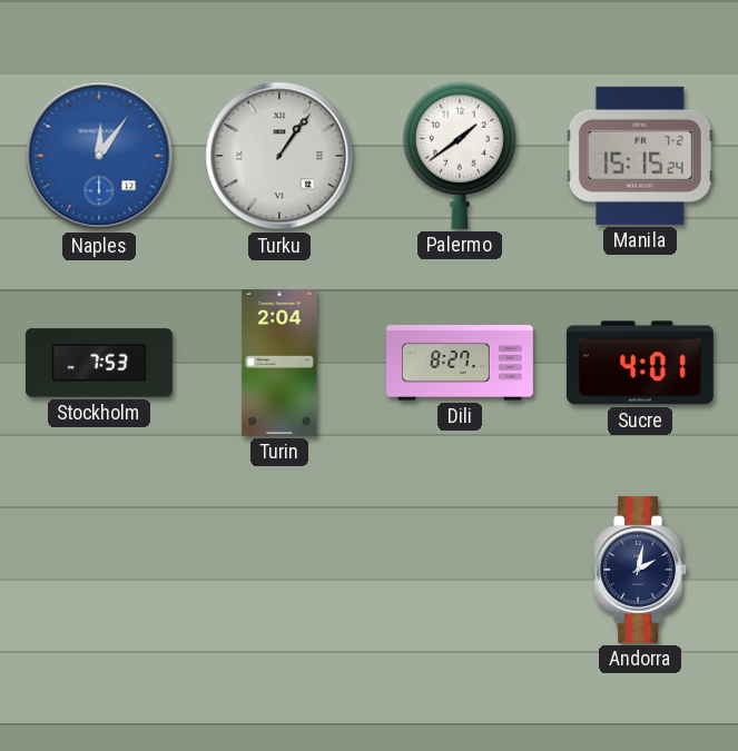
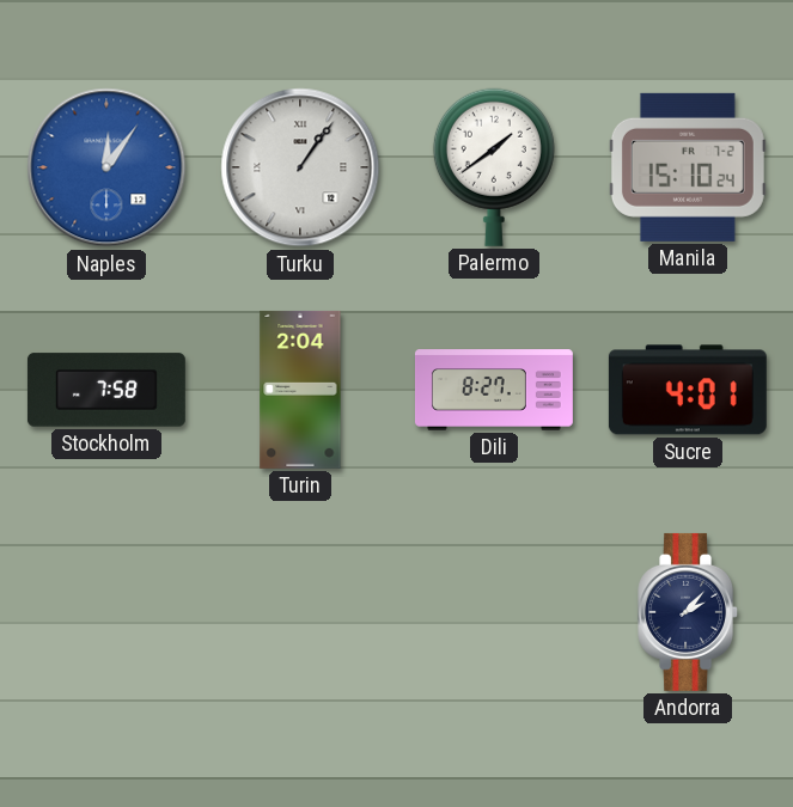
Manila: 15:15 -> 15:10 (688, 167)
Stockholm: 7:53 -> 7:58 (106, 390)
Andorra: 2:02 -> 2:07 (689, 612)
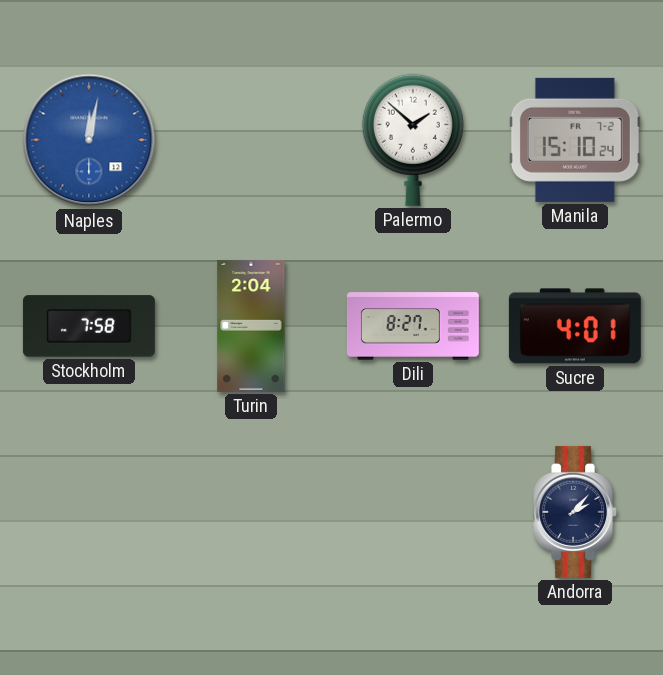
Naples: 12:06 -> 12:02 (89, 140)
Turku: 1:06 -> none (300, 167)
Palermo: 1:39 -> 1:52 (413, 140)
